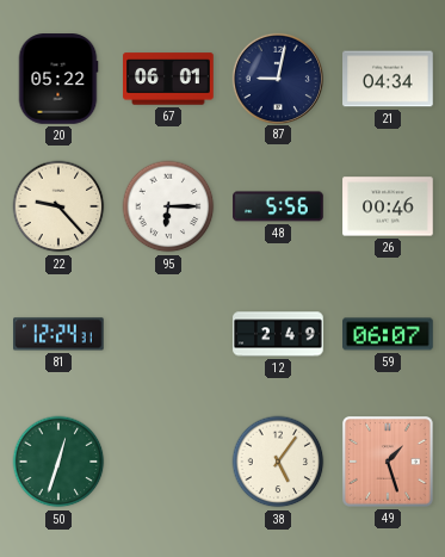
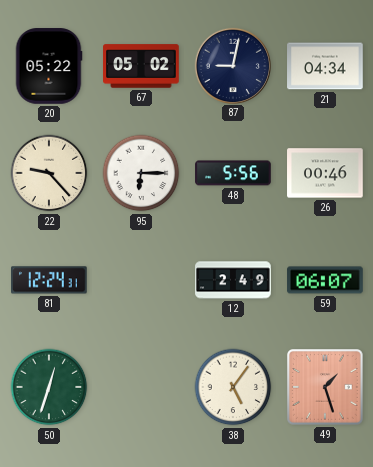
67: 06:01 -> 05:02 (141, 66)
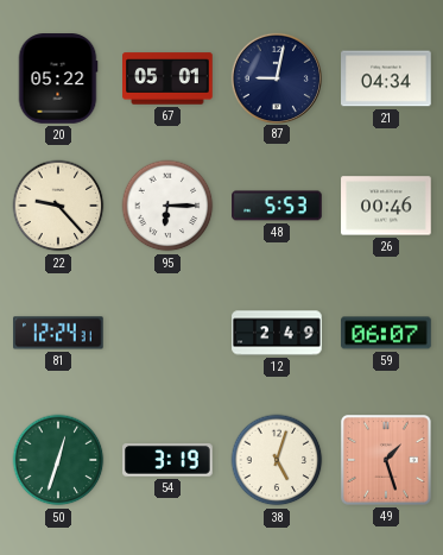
67: 05:02 -> 05:01 (167, 78)
48: 5:56 -> 5:53 (277, 206)
54: none -> 3:19 (167, 460)
38: 5:06 -> 5:03 (277, 460)
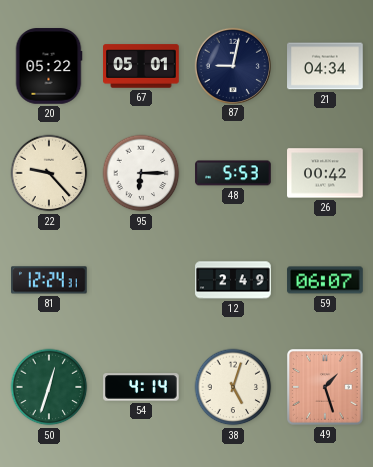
26: 00:46 -> 00:42 (325, 173)
54: 3:19 -> 4:14 (141, 387)
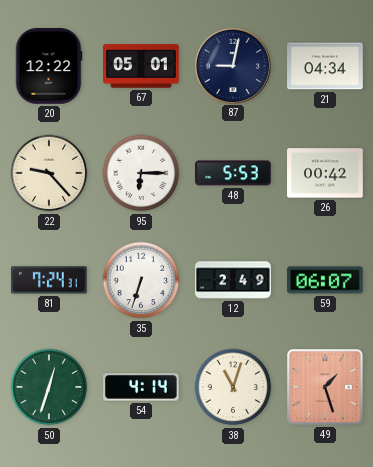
20: 05:22 -> 12:22 (49, 66)
81: 12:24 -> 7:24 (50, 280)
35: none -> 6:33 (141, 280)
38: 5:03 -> 11:03 (233, 387)
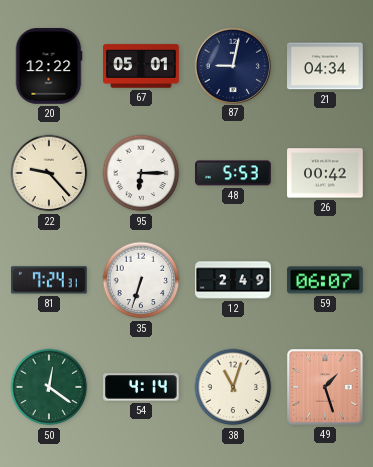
50: 12:33 -> 12:21 (49, 387)
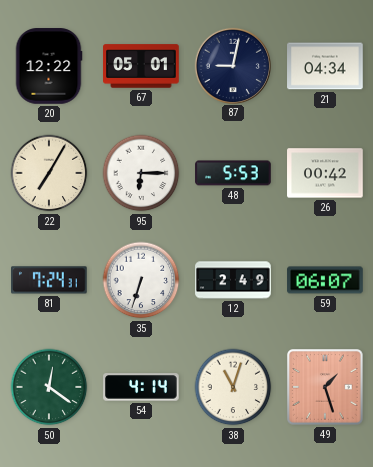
22: 9:23 -> 7:05 (49, 173)
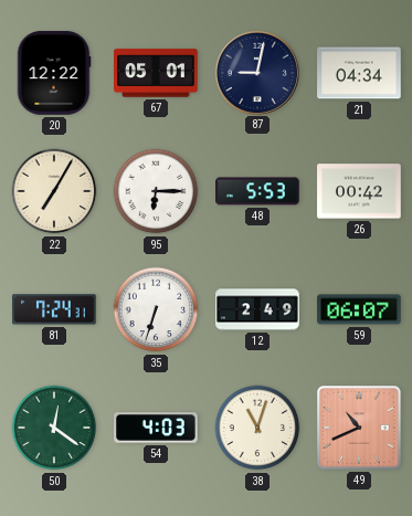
54: 4:14 -> 4:03 (156, 428)
49: 1:27 -> 10:41 (360, 429)
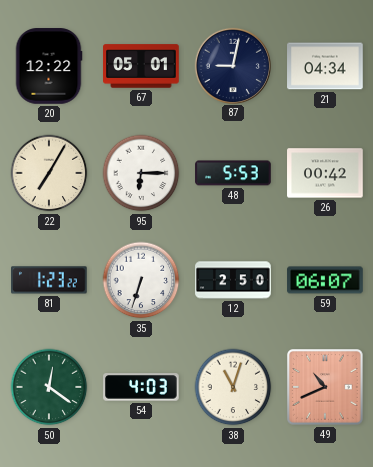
81: 7:24 -> 1:23 (50, 280)
12: 2:49 -> 2:50 (233, 280)
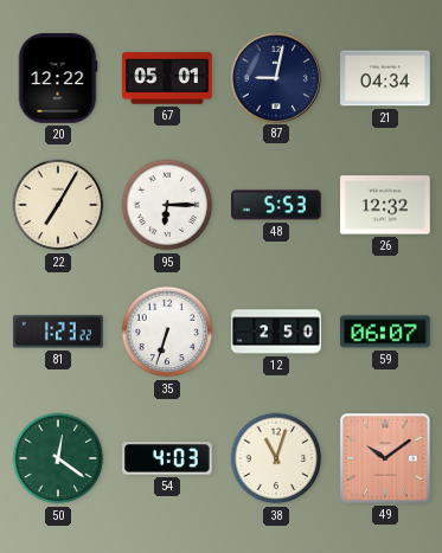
26: 00:42 -> 12:32 (385, 205)
49: 10:41 -> 10:09 (386, 459)
